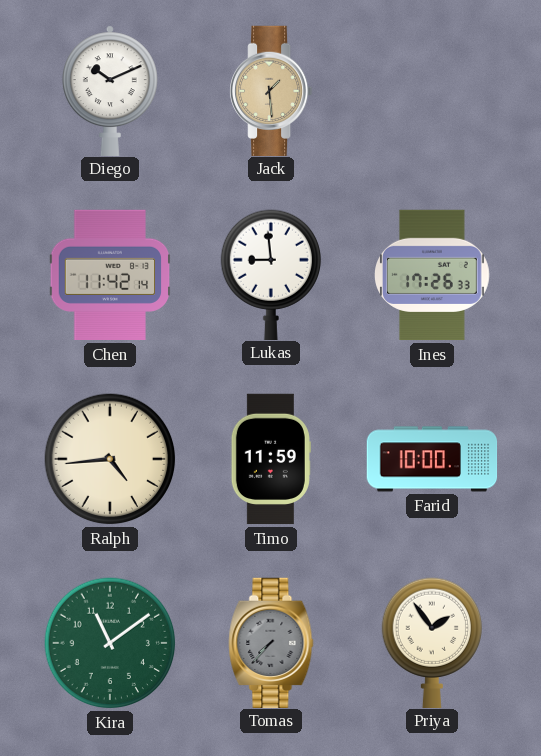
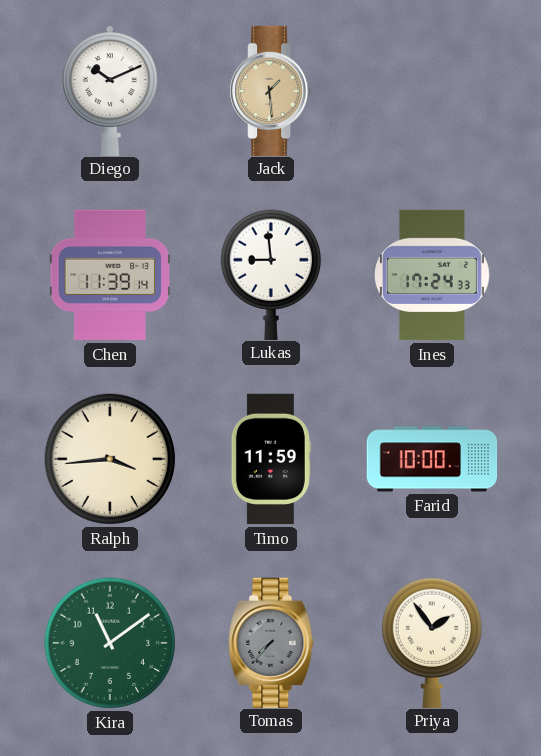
Chen: 11:42 -> 11:39 (110, 275)
Ines: 17:26 -> 17:24 (433, 275)
Ralph: 4:44 -> 3:44 (110, 459)
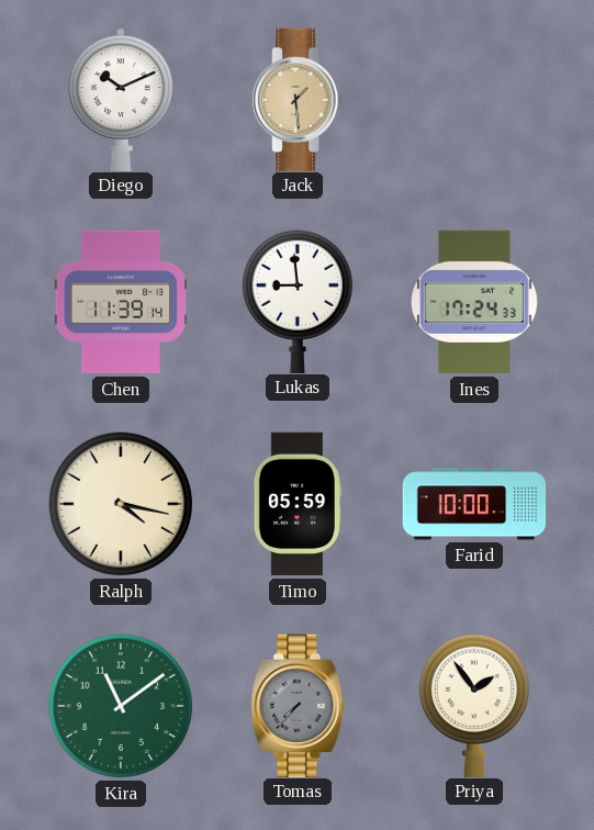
Ralph: 3:44 -> 4:17 (121, 504)
Timo: 11:59 -> 05:59 (298, 504)
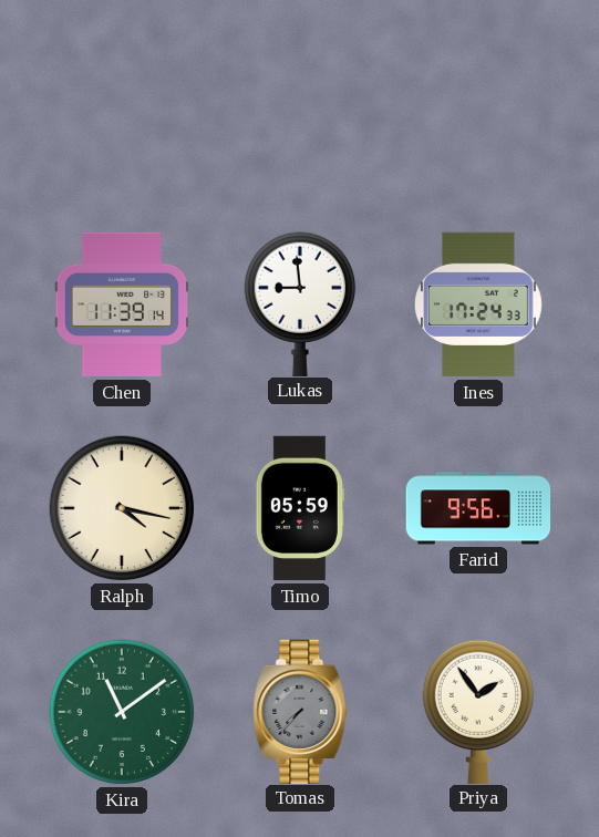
Diego: 10:11 -> none (121, 99)
Jack: 1:29 -> none (299, 99)
Farid: 10:00 -> 9:56 (478, 508)
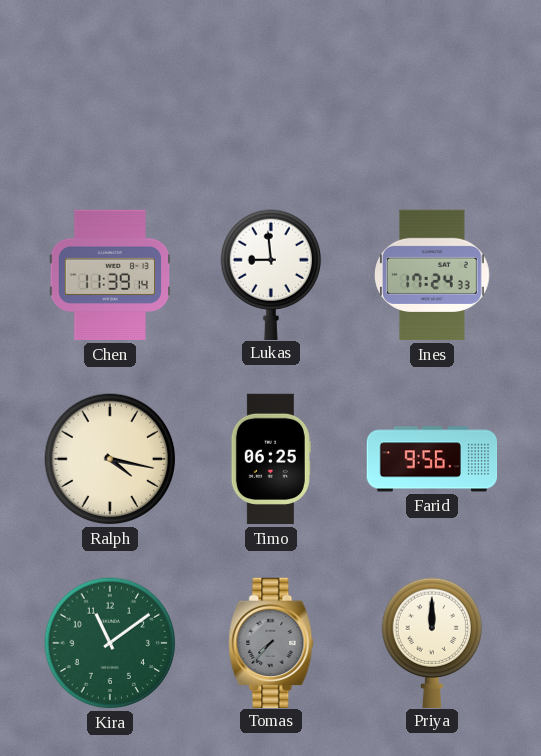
Timo: 05:59 -> 06:25 (271, 459)
Priya: 1:54 -> 12:00 (431, 642)
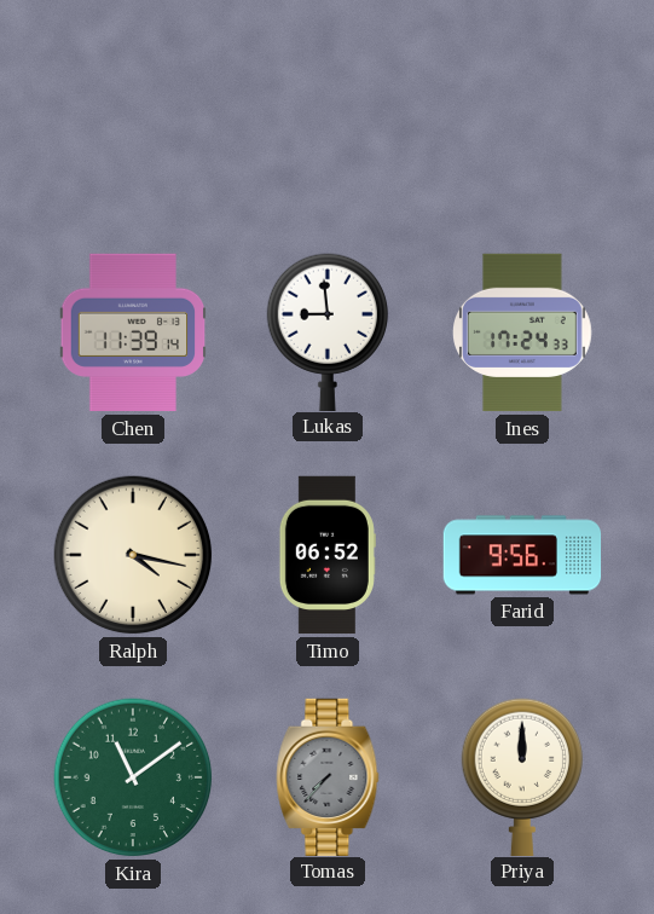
Timo: 06:25 -> 06:52 (328, 555)
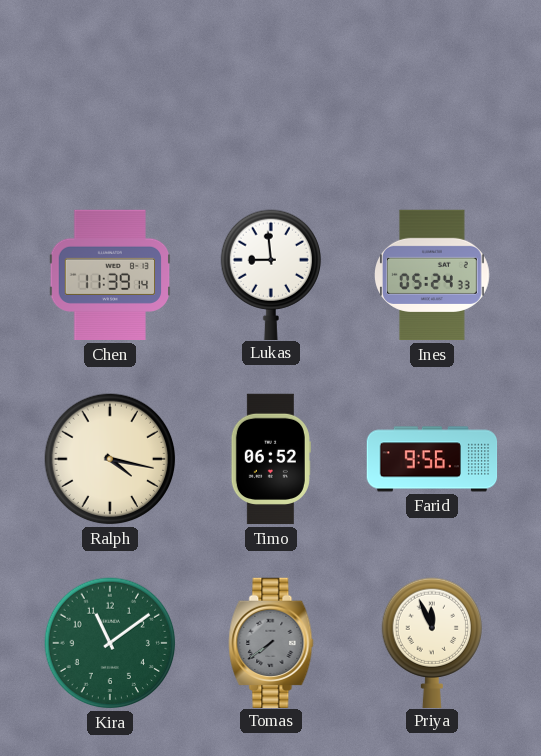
Ines: 17:24 -> 05:24 (433, 275)
Tomas: 7:37 -> 7:39 (271, 642)
Priya: 12:00 -> 11:56 (431, 642)
